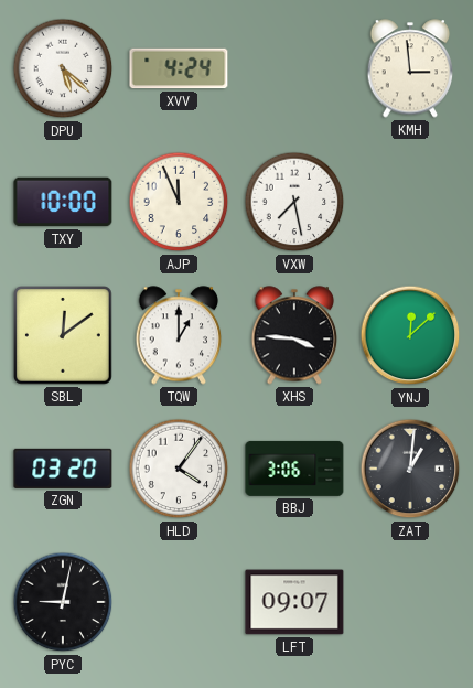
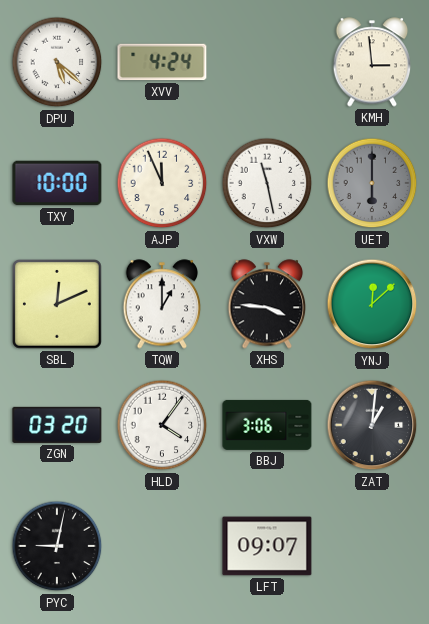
VXW: 7:28 -> 11:28 (267, 183)
UET: none -> 6:00 (372, 183)
SBL: 12:09 -> 12:11 (57, 304)
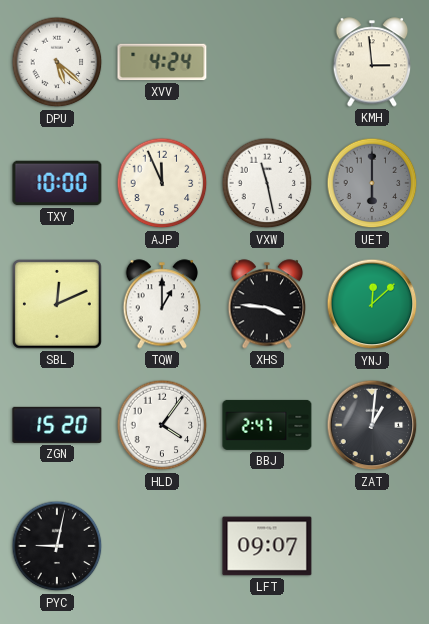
ZGN: 03:20 -> 15:20 (57, 425)
BBJ: 3:06 -> 2:47 (267, 425)
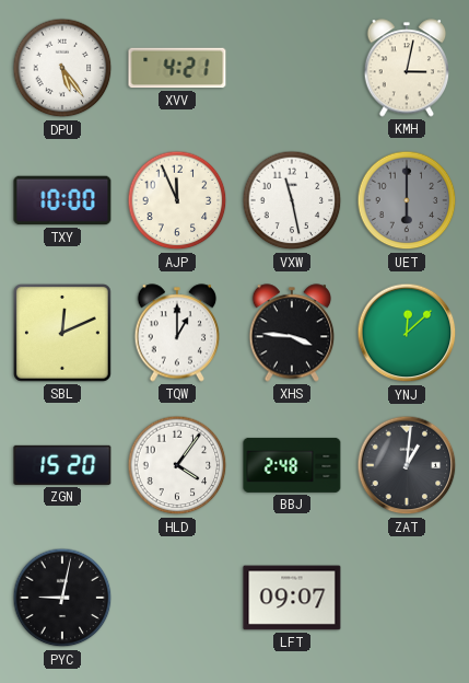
DPU: 5:22 -> 5:24 (62, 68)
XVV: 4:24 -> 4:21 (177, 68)
KMH: 2:59 -> 3:02 (407, 68)
BBJ: 2:47 -> 2:48 (292, 465)
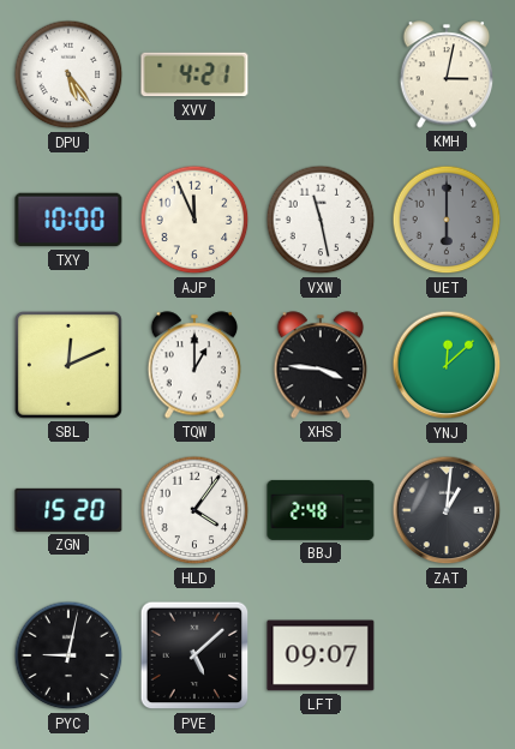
PVE: none -> 5:08 (194, 655)
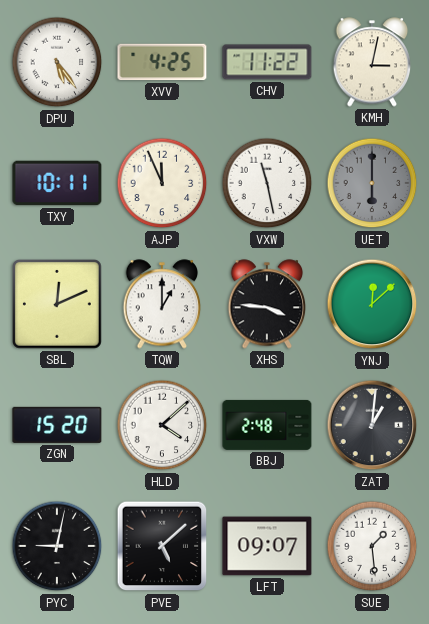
XVV: 4:21 -> 4:25 (162, 62)
CHV: none -> 11:22 (267, 62)
TXY: 10:00 -> 10:11 (57, 183)
HLD: 4:06 -> 4:08 (162, 425)
SUE: none -> 1:29 (372, 546)
